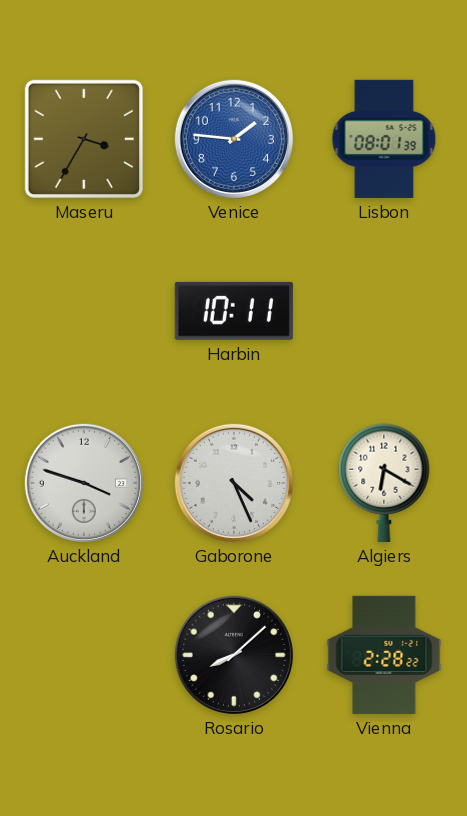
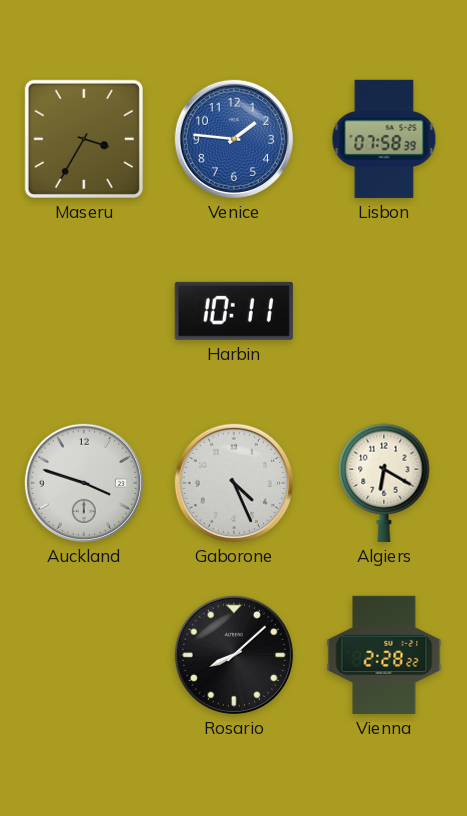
Lisbon: 08:01 -> 07:58 (384, 139)
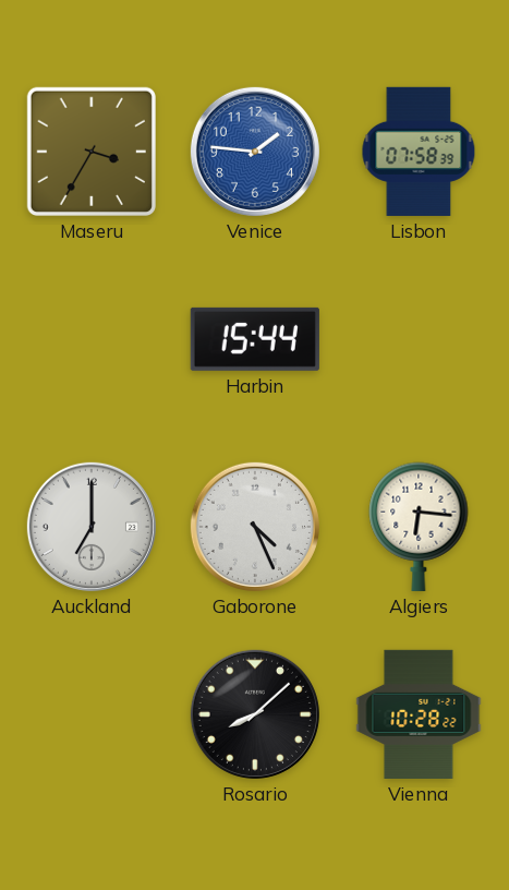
Harbin: 10:11 -> 15:44 (255, 339)
Auckland: 3:48 -> 7:00 (92, 527)
Algiers: 6:20 -> 6:16 (419, 527)
Vienna: 2:28 -> 10:28 (419, 714)
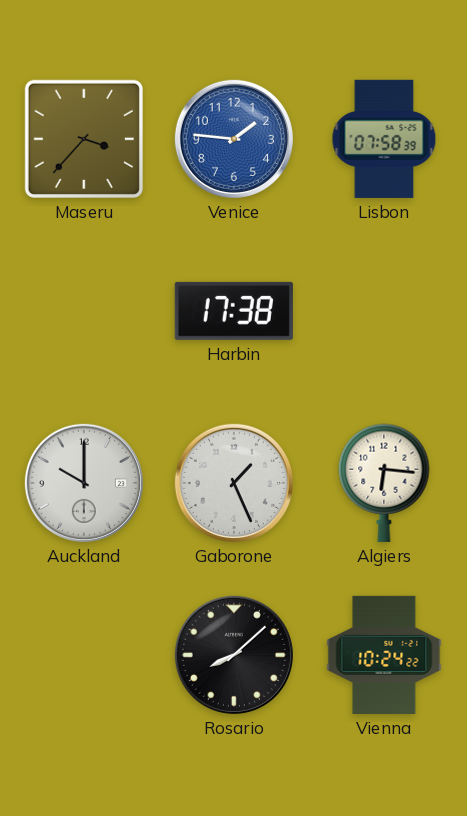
Maseru: 3:35 -> 3:37 (84, 139)
Harbin: 15:44 -> 17:38 (234, 311)
Auckland: 7:00 -> 10:00 (84, 483)
Gaborone: 4:26 -> 1:26 (234, 483)
Vienna: 10:28 -> 10:24 (384, 655)
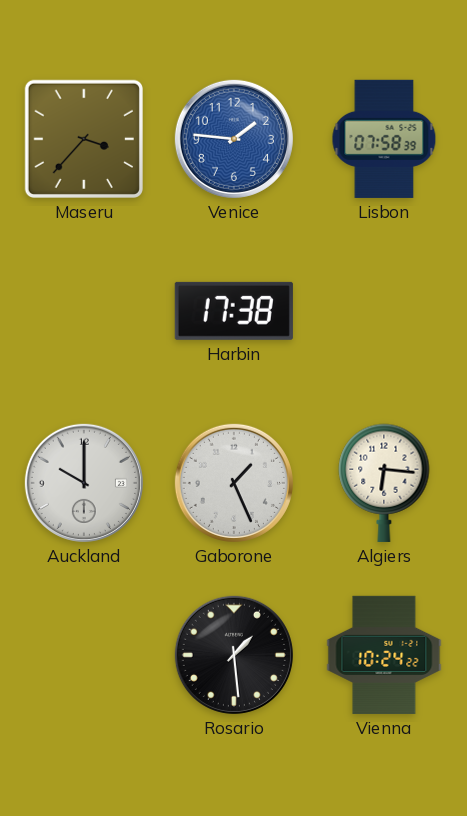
Rosario: 8:08 -> 1:29 (234, 655)
